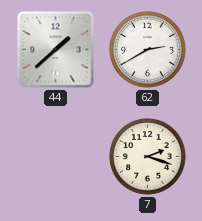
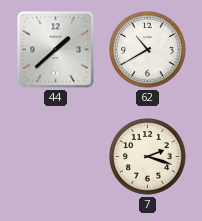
62: 2:40 -> 10:40 (148, 50)
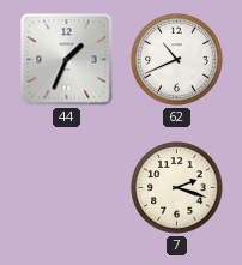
44: 1:38 -> 1:34 (67, 60)
62: 10:40 -> 10:41 (177, 60)
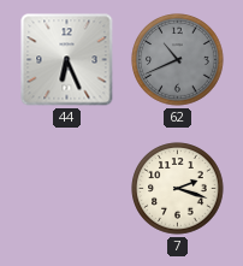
44: 1:34 -> 6:26 (67, 60)
62 dial: white -> grey (178, 60)
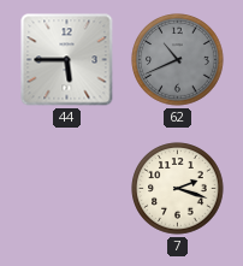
44: 6:26 -> 5:45 (67, 60)
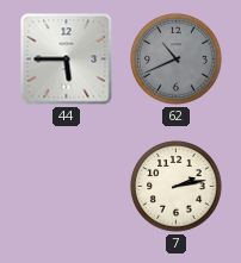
7: 2:18 -> 2:13 (177, 187)
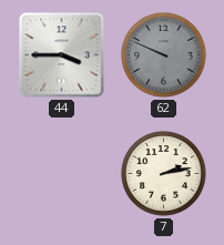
44: 5:45 -> 3:45 (62, 55)
62: 10:41 -> 9:49 (164, 55)
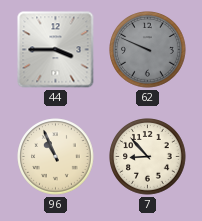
96: none -> 10:56 (56, 157)
7: 2:13 -> 8:53 (148, 157)
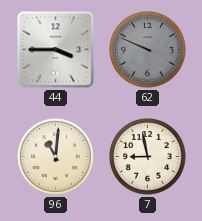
96: 10:56 -> 11:01 (56, 157)
7: 8:53 -> 8:58 (148, 157)
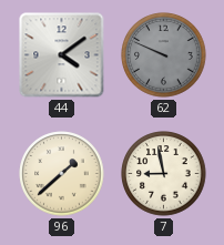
44: 3:45 -> 4:09 (62, 55)
96: 11:01 -> 1:38 (62, 174)
